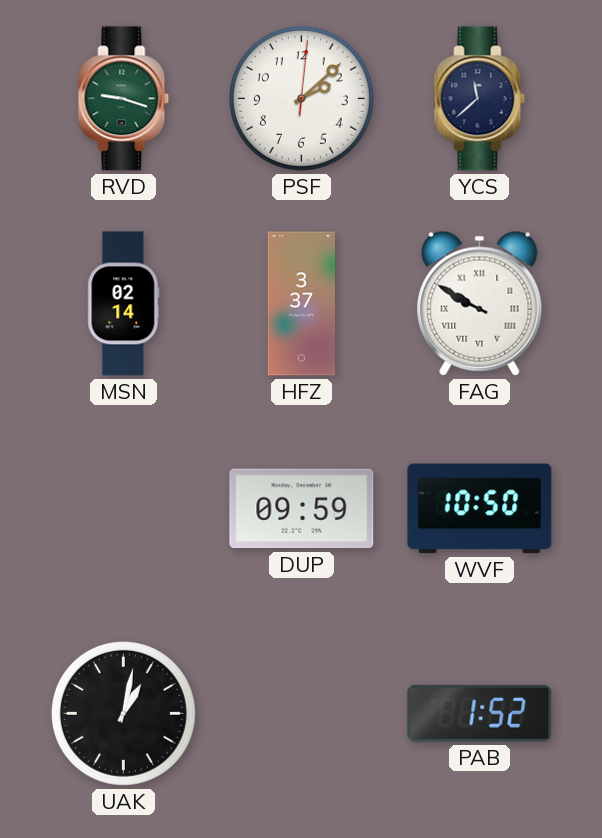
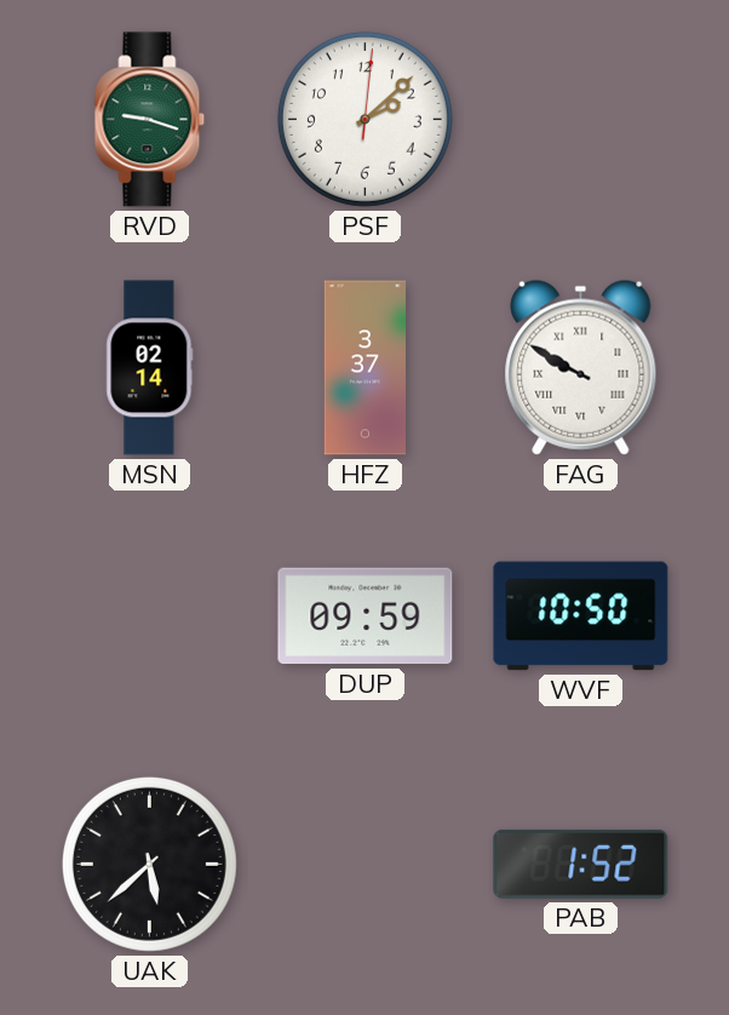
YCS: 11:38 -> none (480, 99)
UAK: 1:02 -> 5:38 (149, 864)
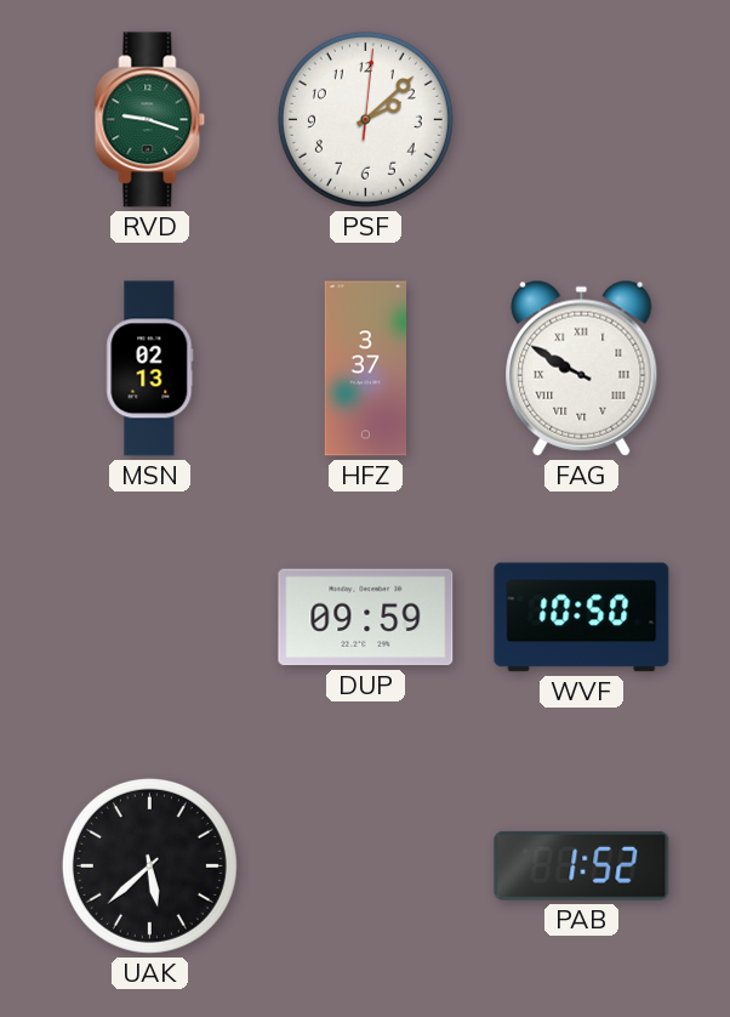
MSN: 02:14 -> 02:13 (150, 369)
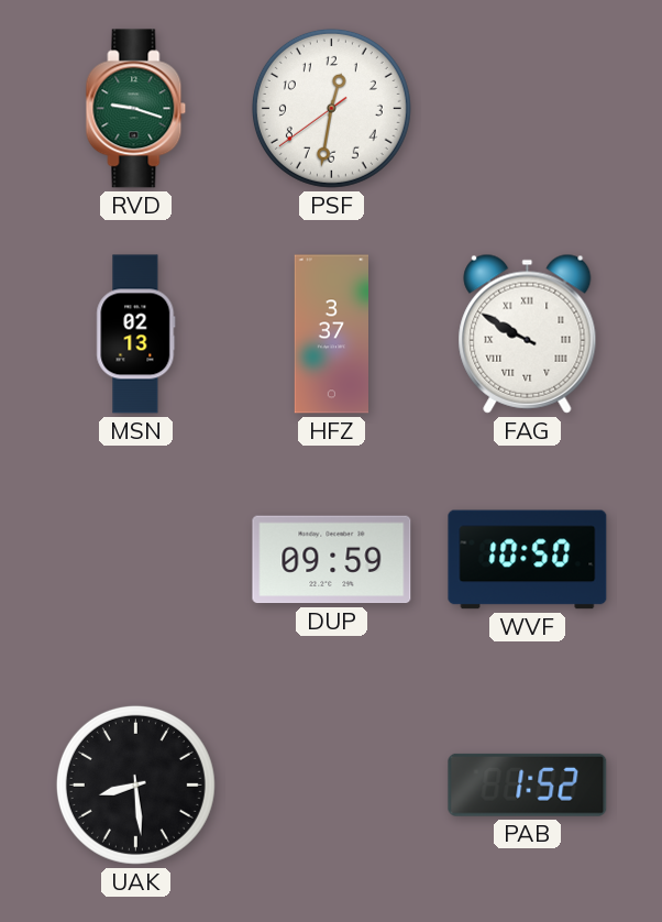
PSF: 2:08 -> 12:31 (331, 108)
UAK: 5:38 -> 8:29 (135, 784)
